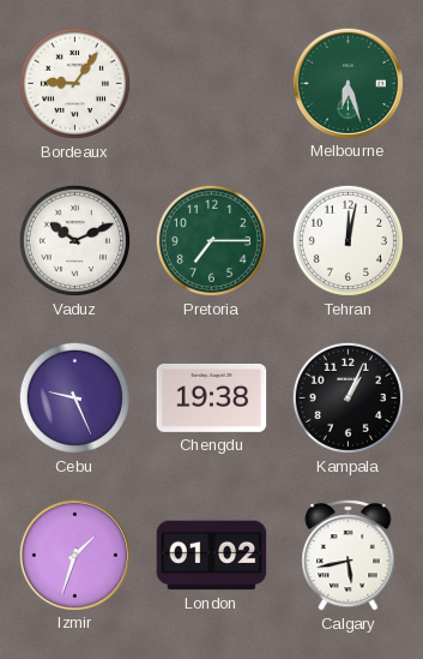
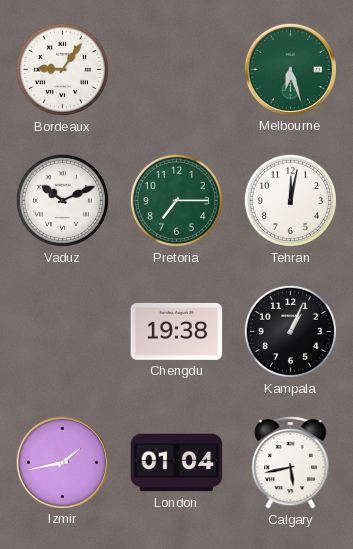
Cebu: 9:26 -> none (74, 397)
Izmir: 1:33 -> 1:43 (62, 462)
London: 01:02 -> 01:04 (177, 463)
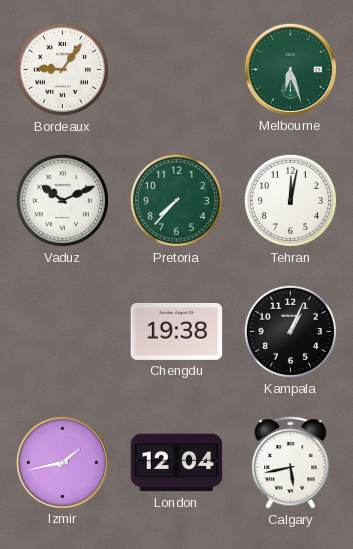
Pretoria: 7:15 -> 7:37 (176, 200)
London: 01:04 -> 12:04 (177, 463)
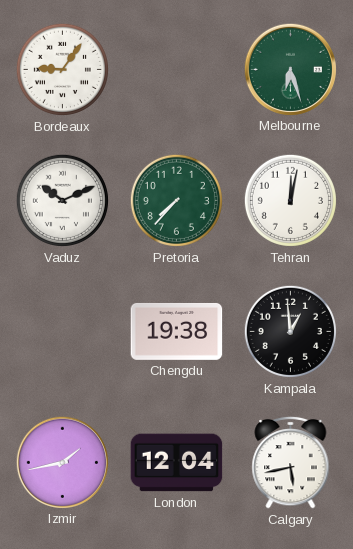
Kampala: 1:04 -> 12:59 (290, 331)
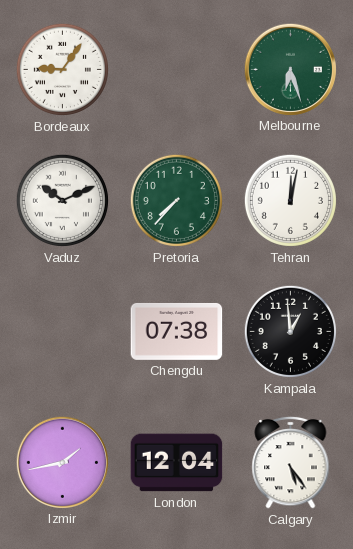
Chengdu: 19:38 -> 07:38 (177, 331)
Calgary: 5:43 -> 5:24 (291, 462)
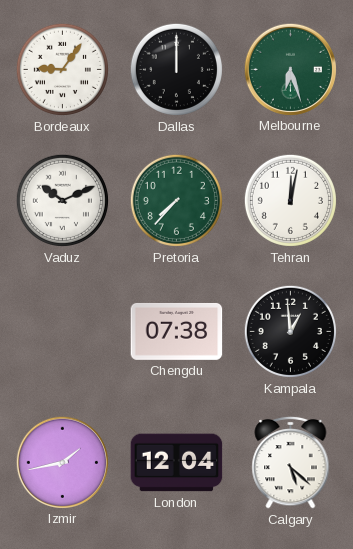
Dallas: none -> 12:00 (176, 69)
Calgary: 5:24 -> 5:22 (291, 462)
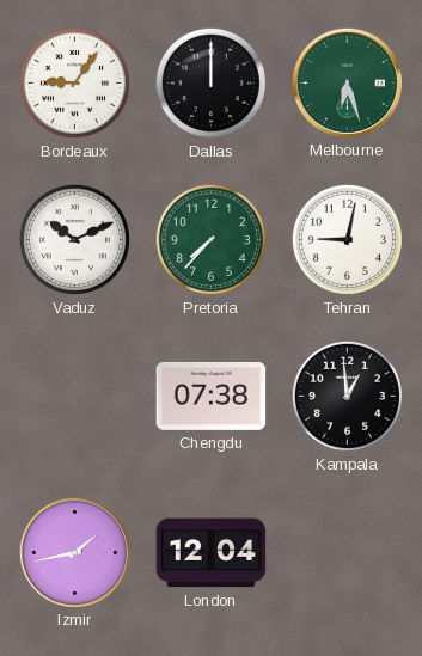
Tehran: 12:02 -> 9:02 (347, 239)
Calgary: 5:22 -> none (291, 462)
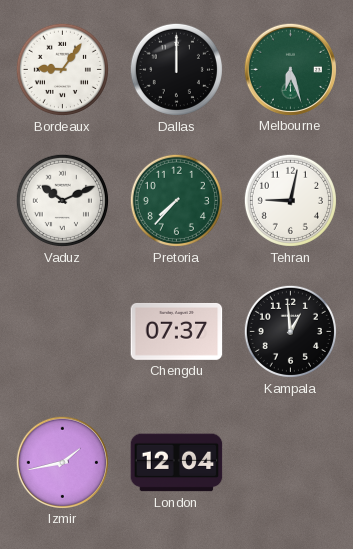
Chengdu: 07:38 -> 07:37 (177, 331)
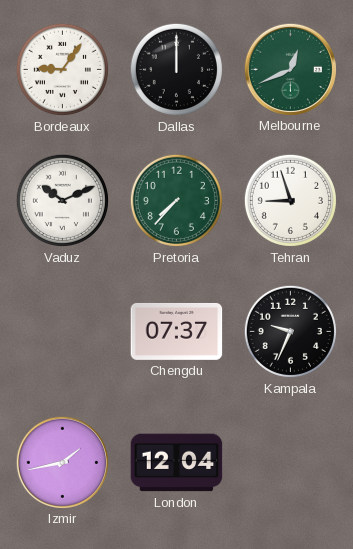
Melbourne: 6:27 -> 12:41 (290, 69)
Tehran: 9:02 -> 8:57 (290, 200)
Kampala: 12:59 -> 9:34 (290, 331)
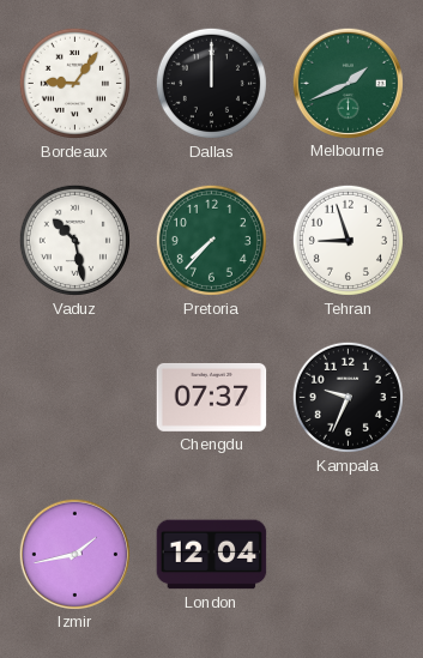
Melbourne: 12:41 -> 1:41 (348, 83)
Vaduz: 10:11 -> 10:28 (74, 240)
